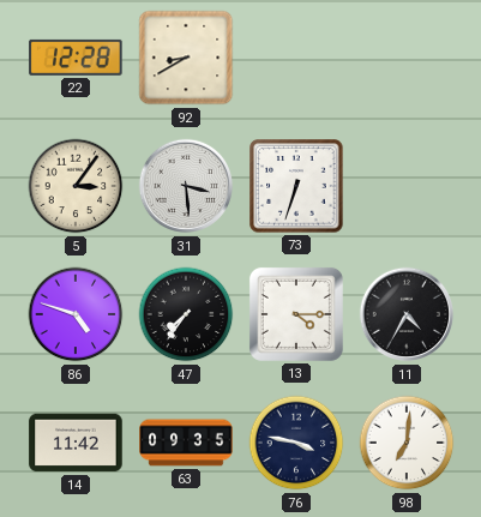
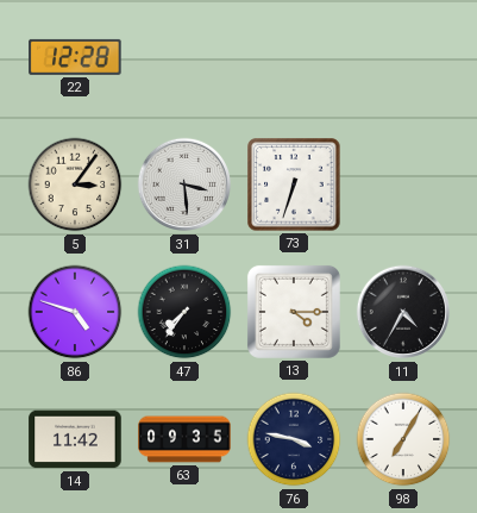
92: 8:40 -> none (186, 58)
98: 7:01 -> 7:05 (403, 439)
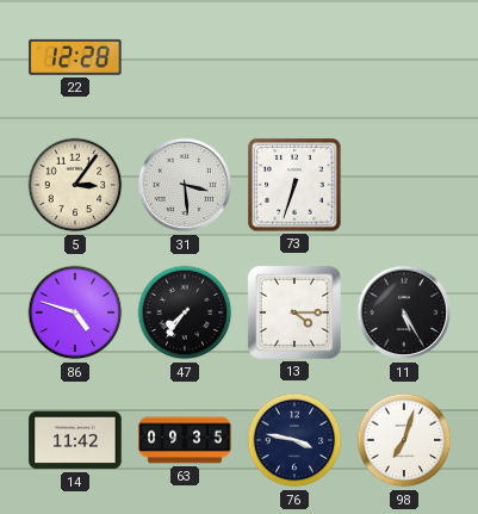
11: 4:35 -> 5:25 (404, 312)
98: 7:05 -> 7:03 (404, 440)
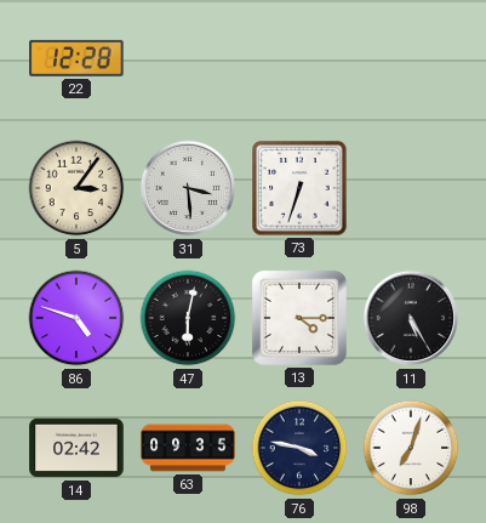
47: 7:36 -> 6:02 (188, 318)
14: 11:42 -> 02:42 (76, 448)
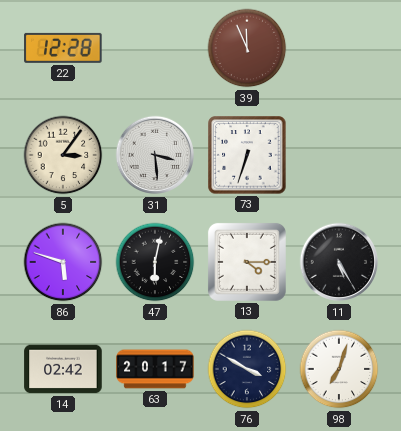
39: none -> 11:56 (247, 48)
86: 4:48 -> 5:48 (63, 262)
63: 09:35 -> 20:17 (155, 369)
76: 3:47 -> 3:50 (247, 369)
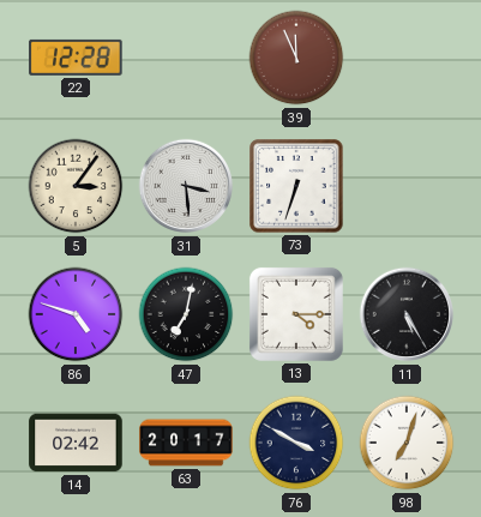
86: 5:48 -> 4:48 (76, 314)
47: 6:02 -> 7:02 (186, 314)
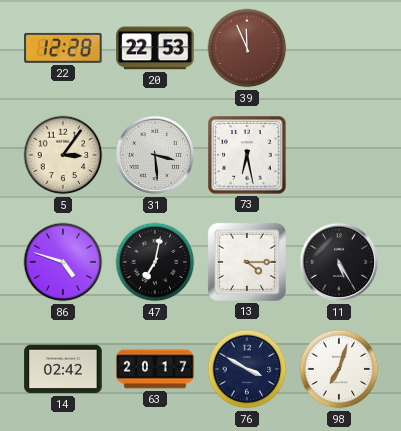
20: none -> 22:53 (155, 48)
73: 6:33 -> 6:28 (247, 155)
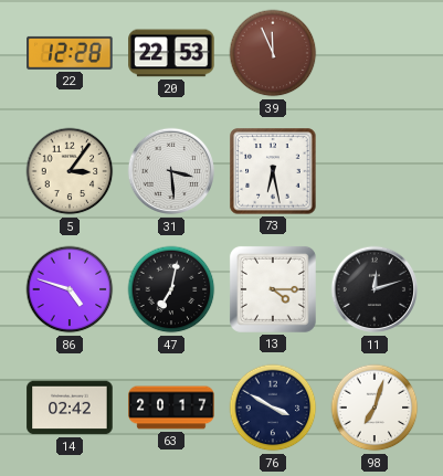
11: 5:25 -> 12:12 (375, 289)
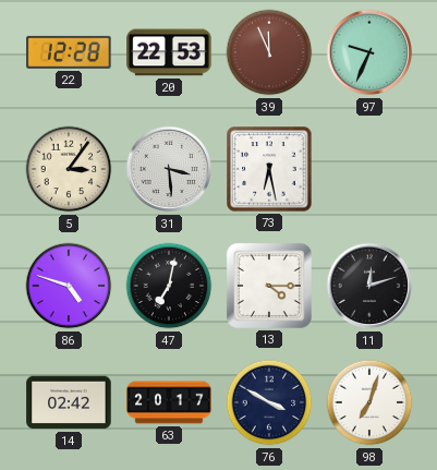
97: none -> 9:34 (369, 52)
